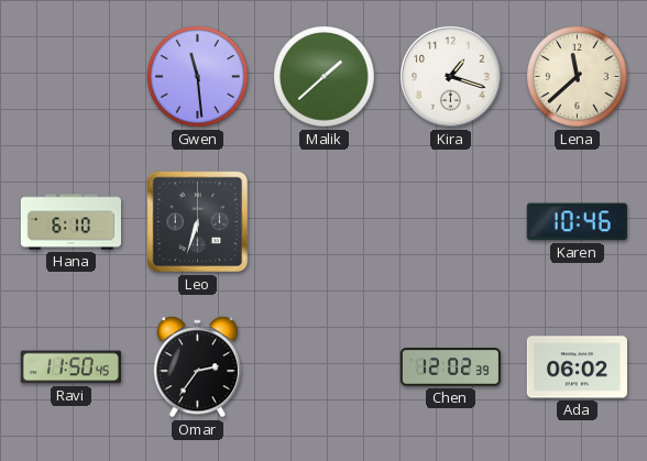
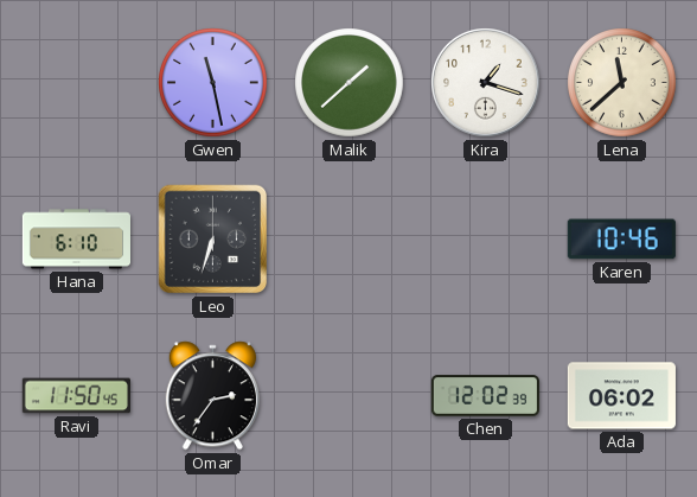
Gwen: 11:29 -> 11:28 (213, 83)
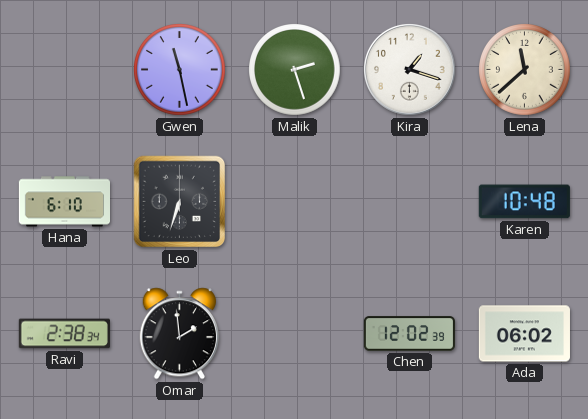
Malik: 1:38 -> 2:27 (295, 70)
Karen: 10:46 -> 10:48 (524, 202)
Ravi: 11:50 -> 2:38 (64, 334)
Omar: 2:36 -> 1:59 (179, 334)
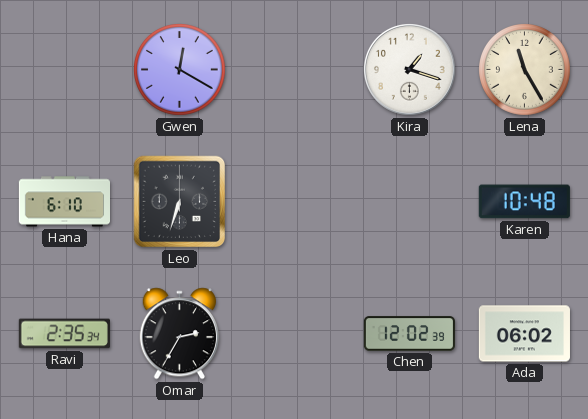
Gwen: 11:28 -> 12:20 (180, 70)
Malik: 2:27 -> none (295, 70)
Lena: 11:38 -> 11:25 (525, 70)
Ravi: 2:38 -> 2:35 (64, 334)
Omar: 1:59 -> 2:35 (179, 334)
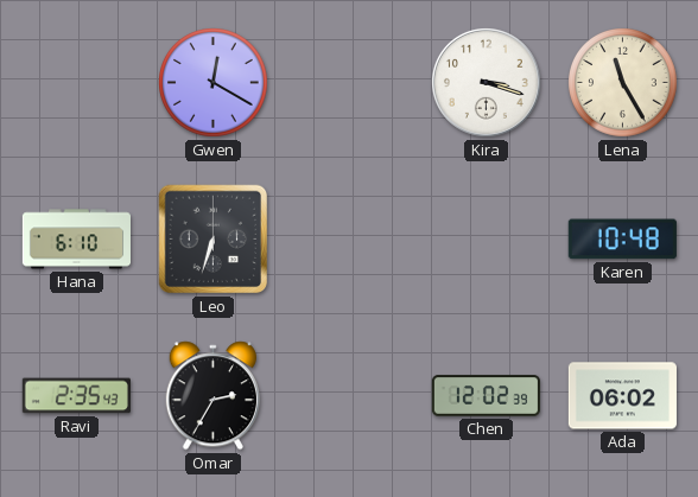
Kira: 1:18 -> 3:18 (486, 82)
Ravi: 2:35:34 -> 2:35:43 (76, 396)
